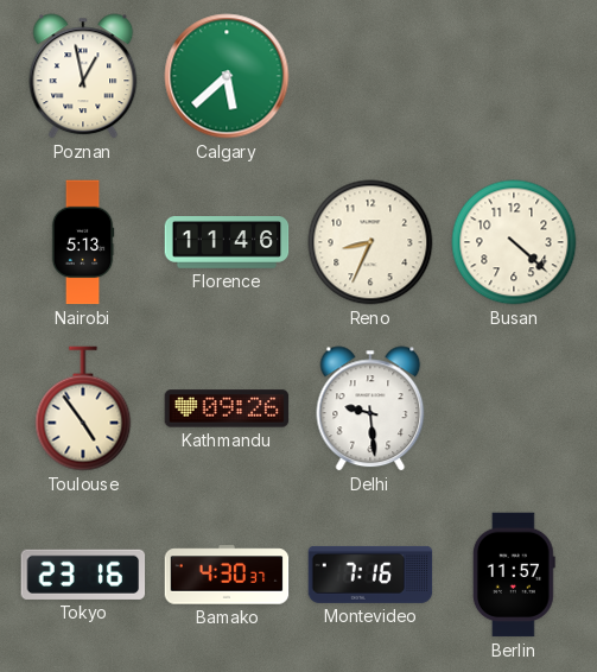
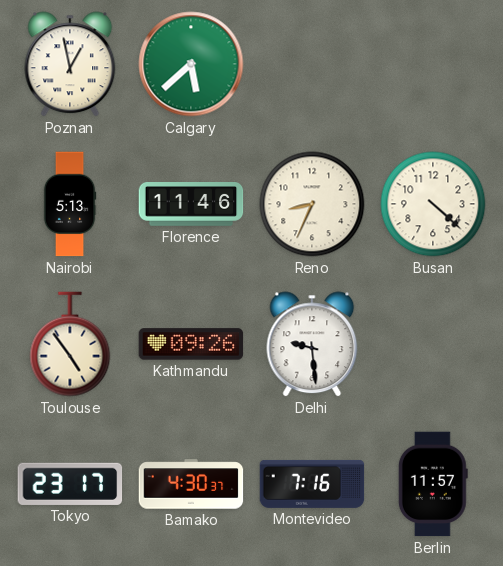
Tokyo: 23:16 -> 23:17 (70, 484)
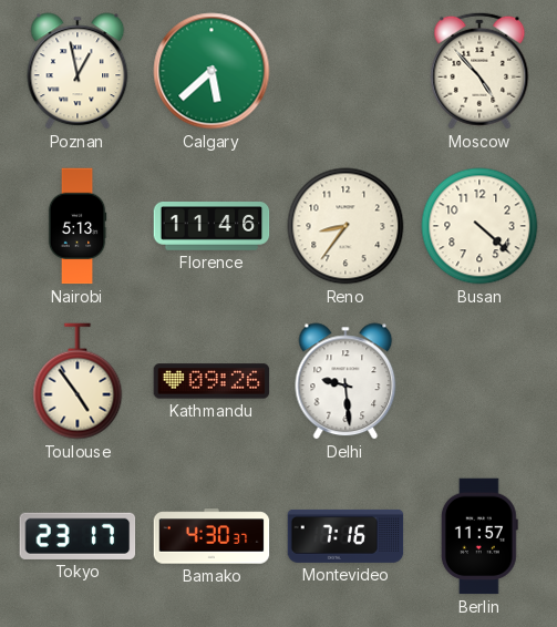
Moscow: none -> 4:53 (479, 71)
Reno: 8:34 -> 8:36 (345, 226)
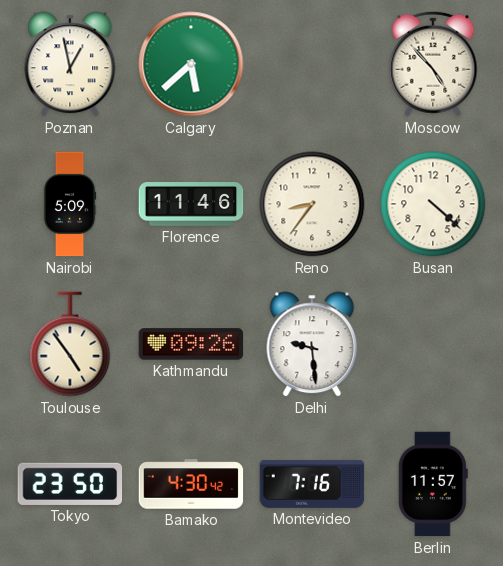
Nairobi: 5:13 -> 5:09 (70, 204)
Tokyo: 23:17 -> 23:50 (70, 484)
Bamako: 4:30:37 -> 4:30:42 (191, 484)
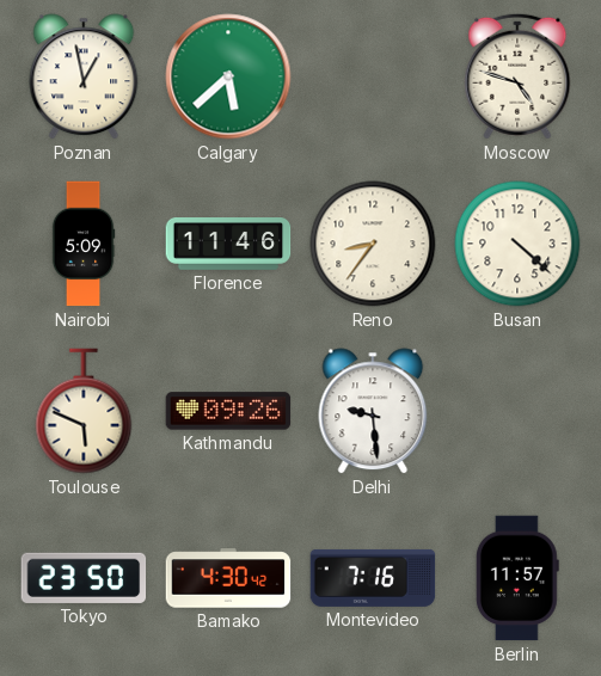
Moscow: 4:53 -> 4:48 (517, 76)
Toulouse: 4:54 -> 5:49 (84, 411)
